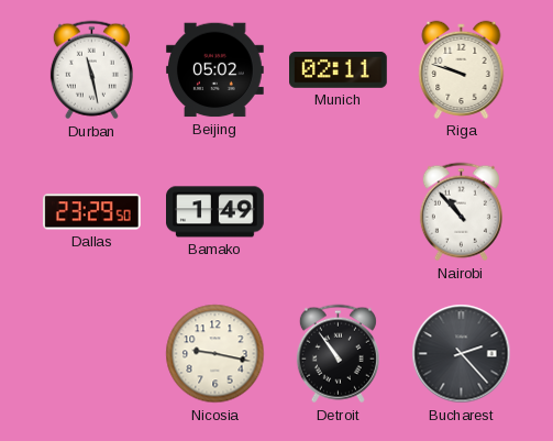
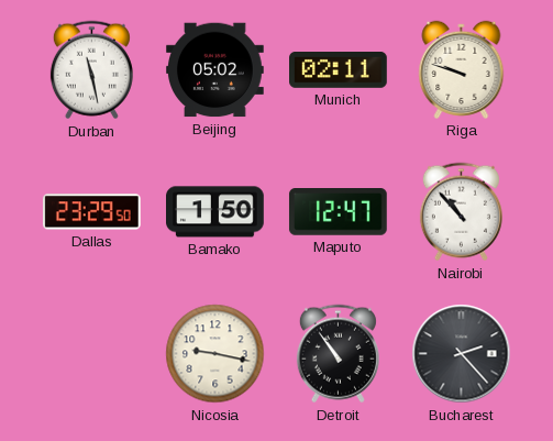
Bamako: 1:49 -> 1:50 (215, 212)
Maputo: none -> 12:47 (338, 212)
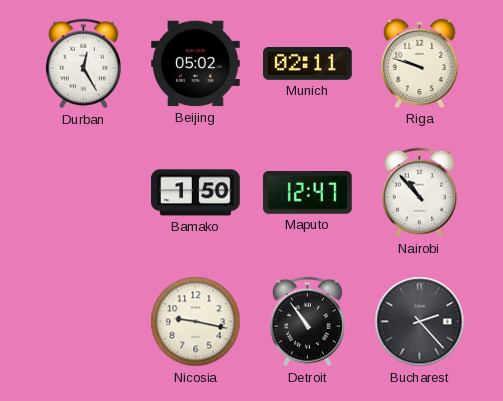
Durban: 11:28 -> 12:25 (83, 64)
Dallas: 23:29 -> none (91, 212)
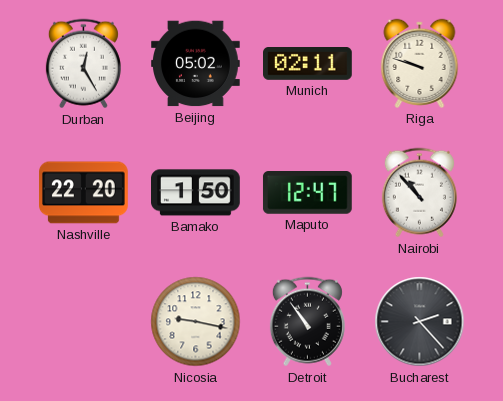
Nashville: none -> 22:20 (84, 193)
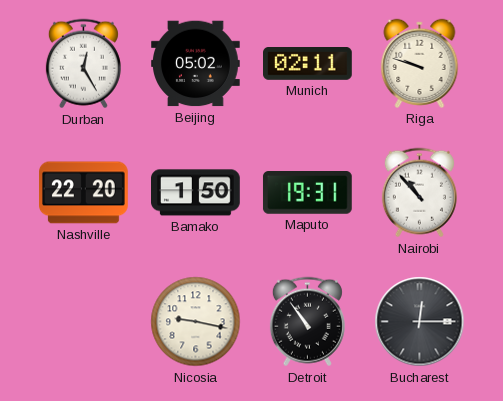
Maputo: 12:47 -> 19:31 (307, 193)
Bucharest: 2:23 -> 12:15 (420, 322)
